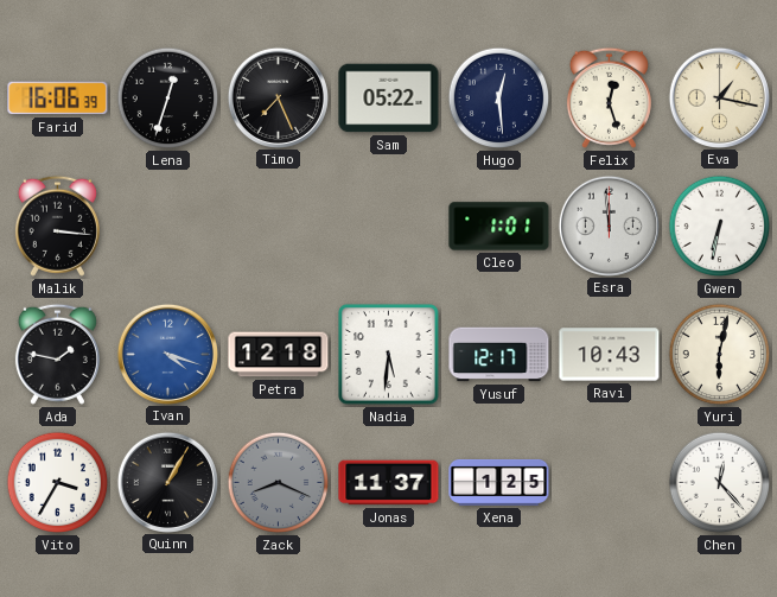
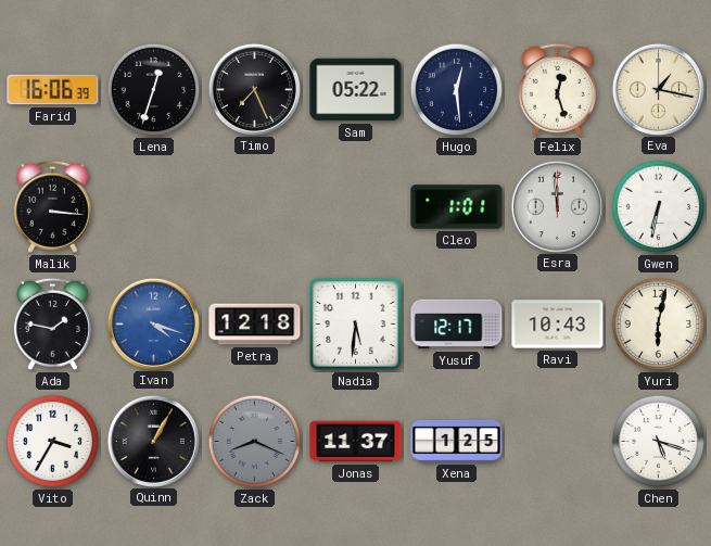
Chen: 12:23 -> 5:18 (659, 442)
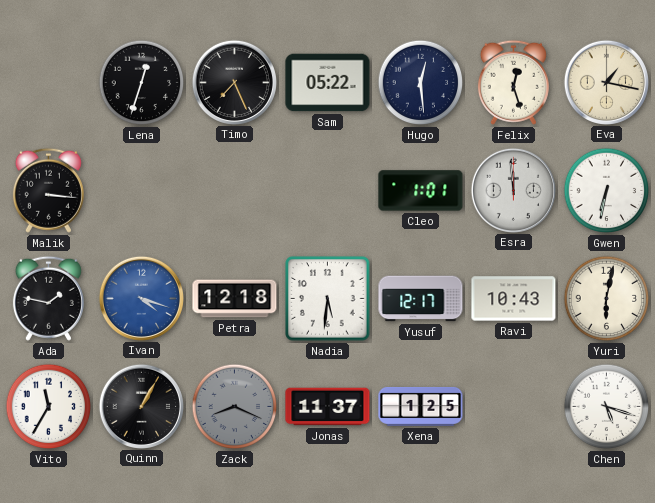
Farid: 16:06 -> none (53, 90)
Vito: 3:35 -> 11:35 (49, 407)
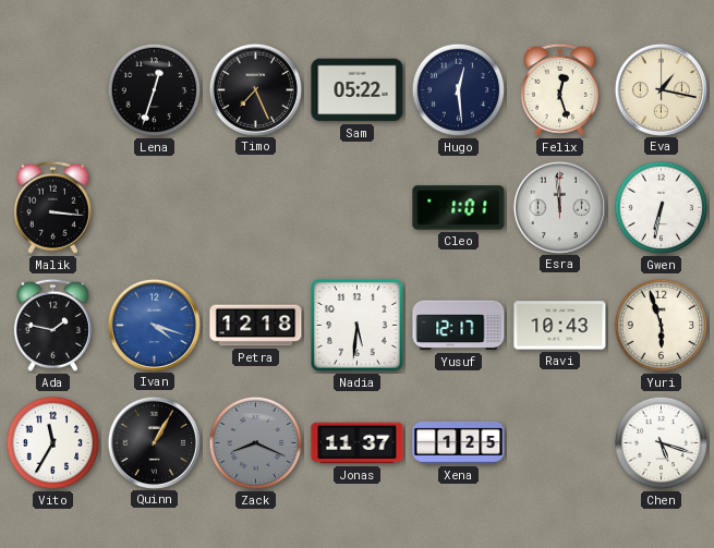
Yuri: 6:02 -> 5:57 (662, 326)
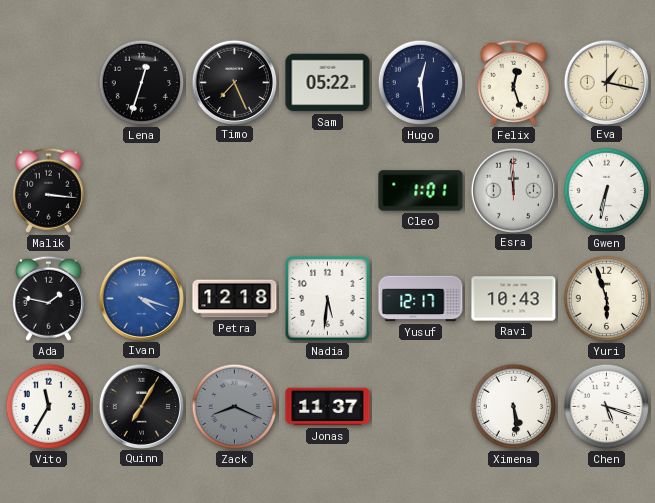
Quinn: 1:05 -> 7:05 (141, 406)
Xena: 1:25 -> none (459, 442)
Ximena: none -> 5:29 (514, 407)
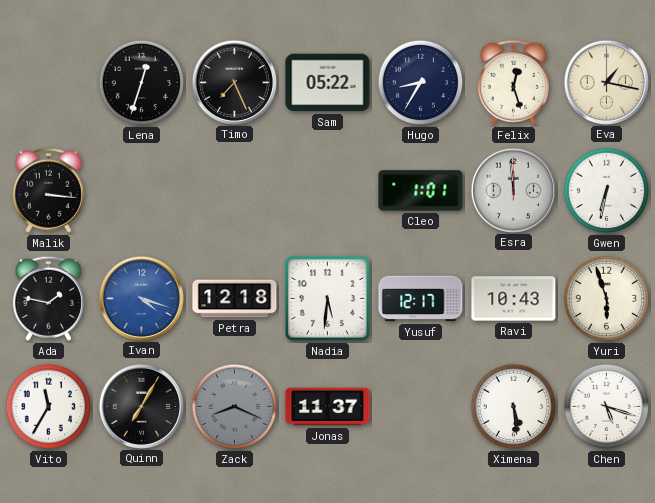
Hugo: 12:29 -> 8:35 (421, 83)
